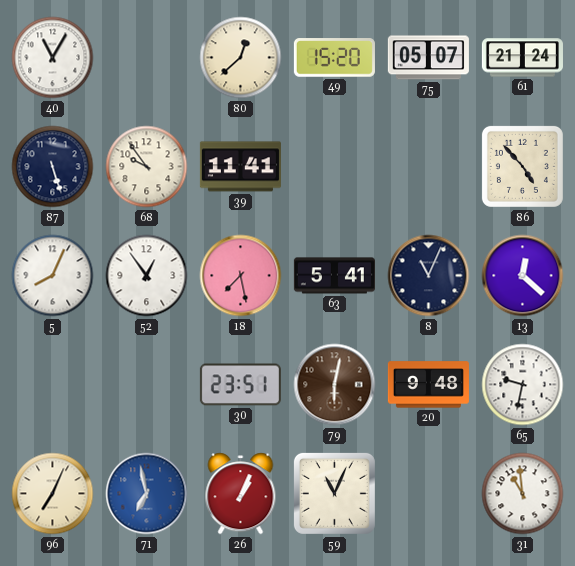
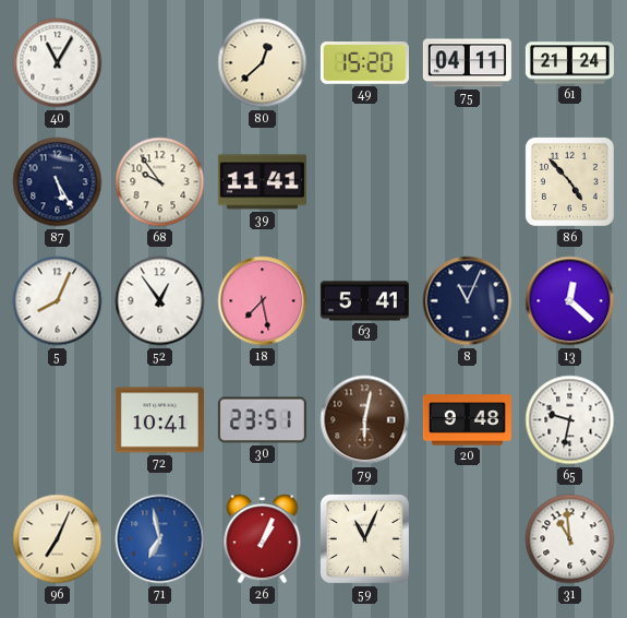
75: 05:07 -> 04:11 (467, 63)
87: 5:27 -> 5:25 (58, 182)
72: none -> 10:41 (159, 420)
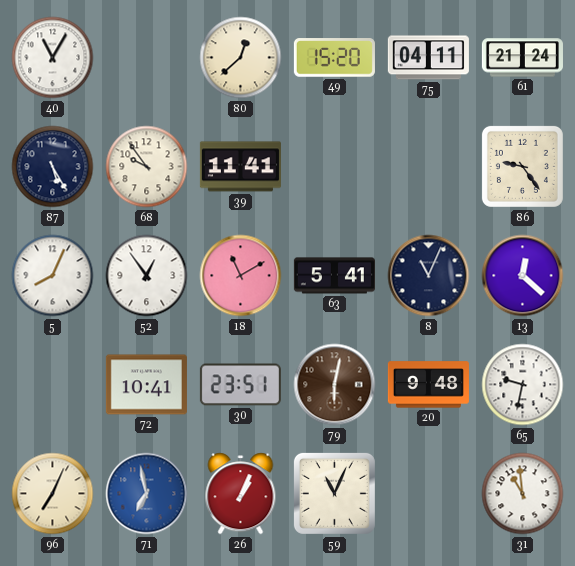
86: 4:53 -> 9:24 (522, 166)
18: 7:28 -> 11:10 (241, 276)
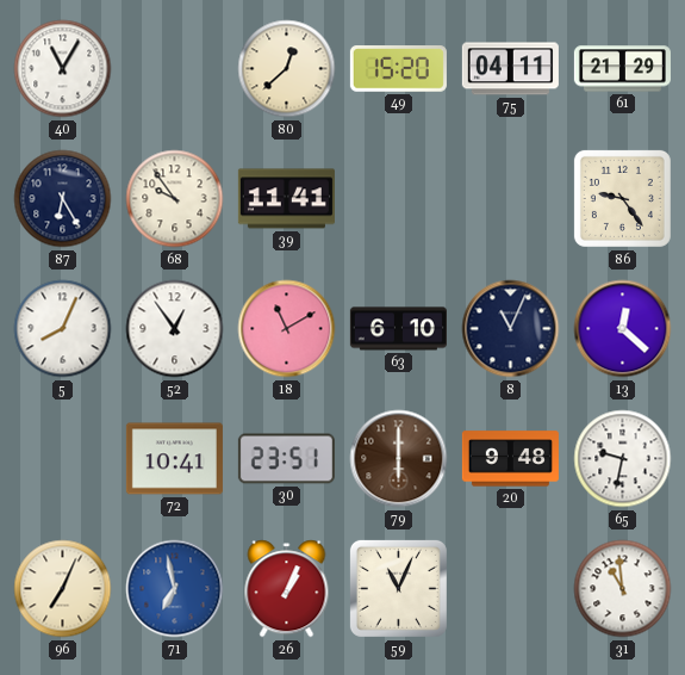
61: 21:24 -> 21:29 (622, 69)
87: 5:25 -> 6:25 (63, 199)
63: 5:41 -> 6:10 (398, 329)
79: 6:02 -> 6:00 (399, 459)
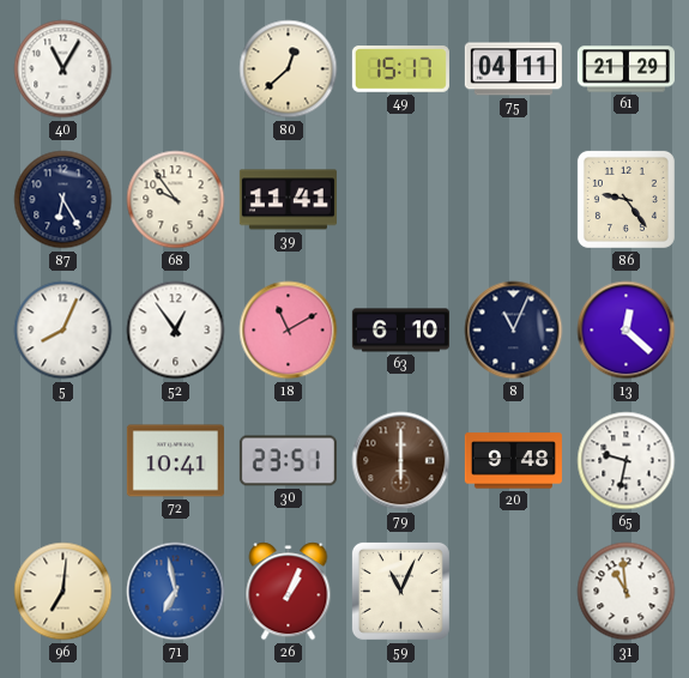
49: 15:20 -> 15:17 (400, 69)
96: 7:04 -> 7:01 (64, 592)
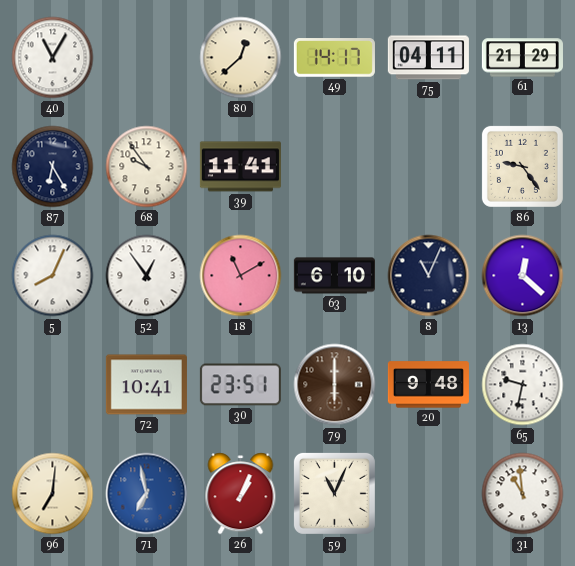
49: 15:17 -> 14:17 (334, 58)
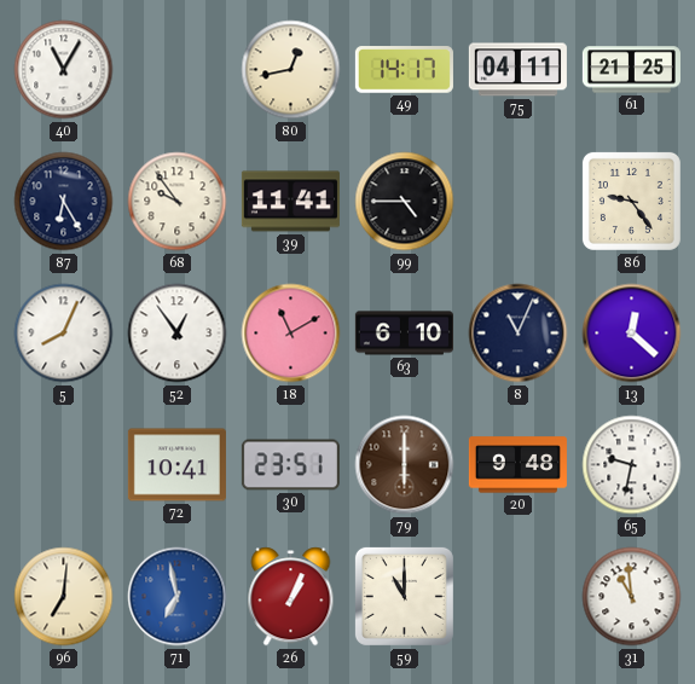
80: 12:38 -> 12:43 (291, 70)
61: 21:29 -> 21:25 (631, 70)
99: none -> 4:45 (405, 202)
59: 11:04 -> 11:00 (404, 596)
